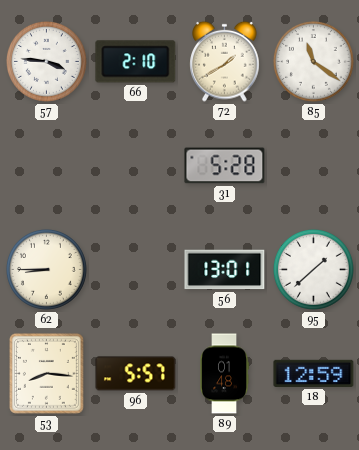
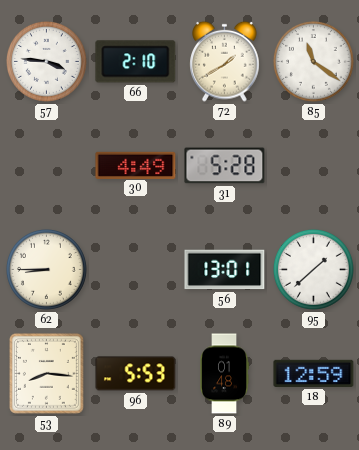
30: none -> 4:49 (136, 165)
96: 5:57 -> 5:53 (136, 374)
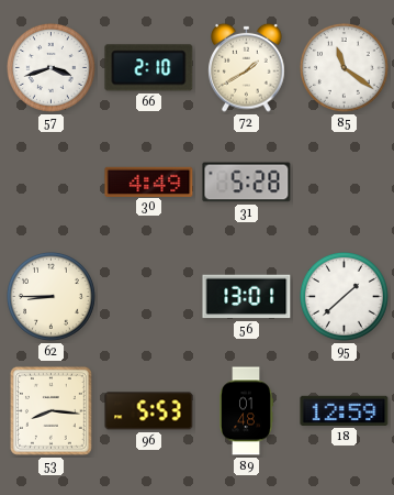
57: 3:46 -> 3:42 (50, 67)
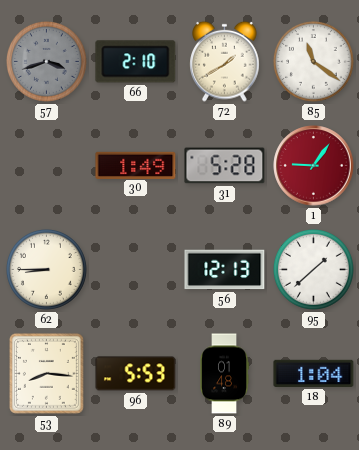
57 dial: white -> grey (46, 61)
30: 4:49 -> 1:49 (136, 165)
1: none -> 9:06 (314, 166)
56: 13:01 -> 12:13 (225, 270)
18: 12:59 -> 1:04 (314, 373)
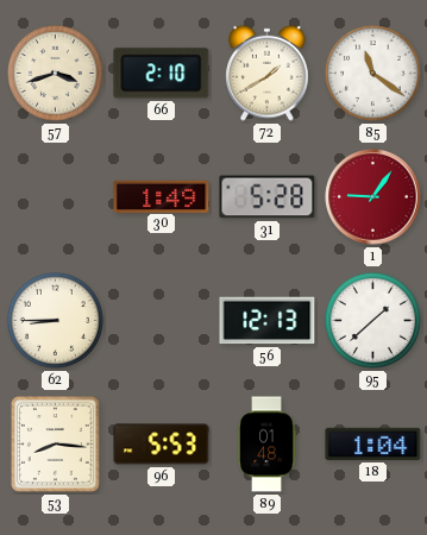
57 dial: grey -> cream (55, 73)
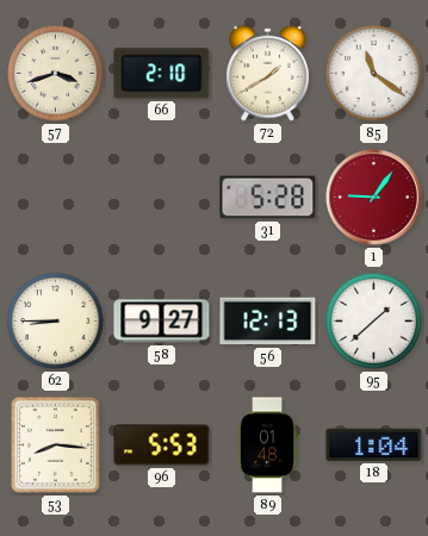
30: 1:49 -> none (162, 196)
58: none -> 9:27 (162, 322)
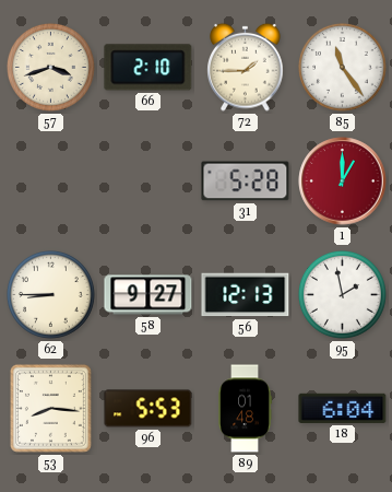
72: 1:40 -> 1:45 (246, 67)
85: 11:21 -> 11:24 (342, 67)
1: 9:06 -> 1:00 (343, 181)
95: 1:38 -> 1:58 (342, 294)
18: 1:04 -> 6:04 (343, 408)
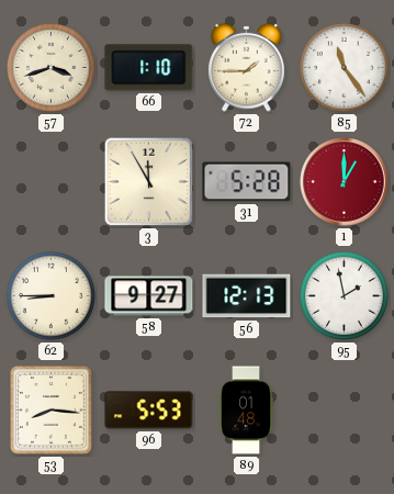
66: 2:10 -> 1:10 (149, 68)
3: none -> 11:55 (149, 182)
18: 6:04 -> none (343, 408)
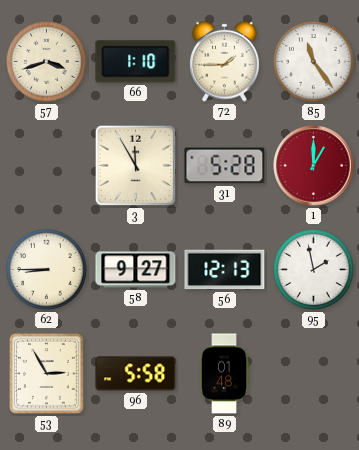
53: 8:16 -> 2:55 (46, 373)
96: 5:53 -> 5:58 (136, 374)
